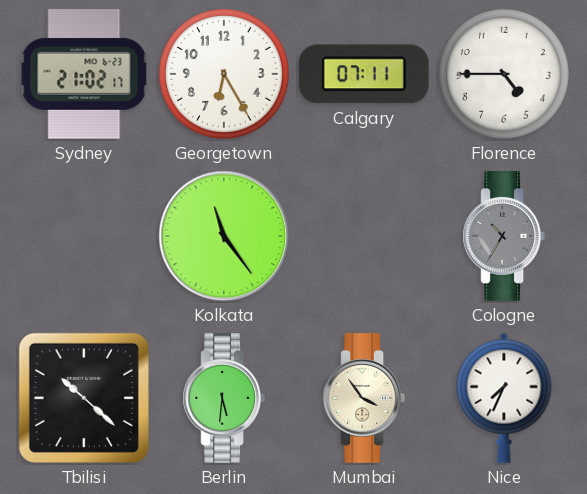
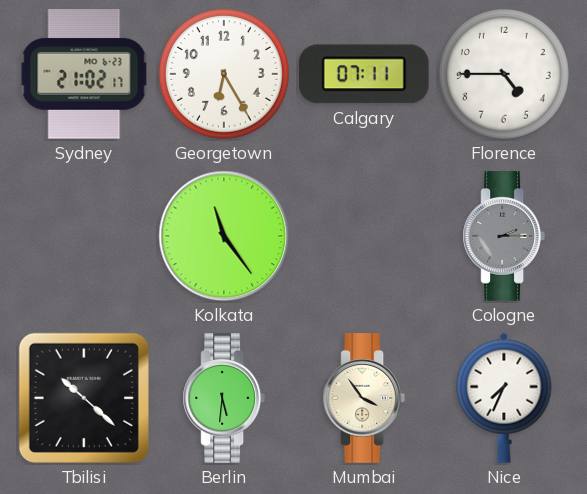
Cologne: 10:35 -> 2:15 (503, 236)
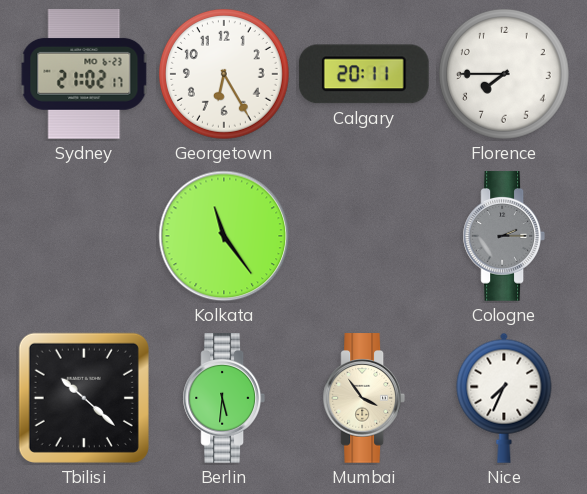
Calgary: 07:11 -> 20:11 (364, 74)
Florence: 4:45 -> 7:45 (504, 74)
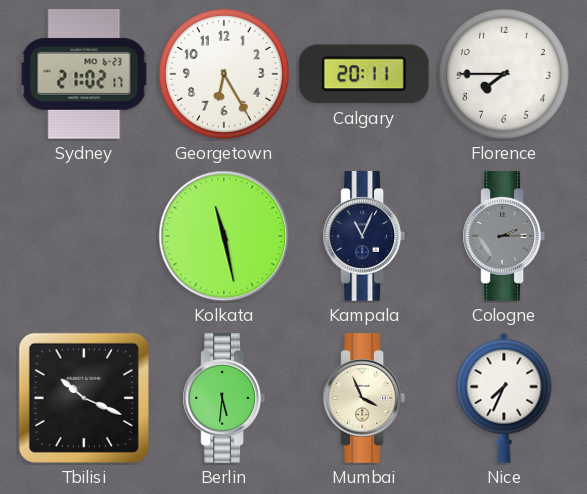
Kolkata: 11:24 -> 11:28 (224, 236)
Kampala: none -> 11:04 (363, 236)
Tbilisi: 10:22 -> 10:19 (84, 398)
Mumbai: 3:54 -> 3:56 (363, 398)
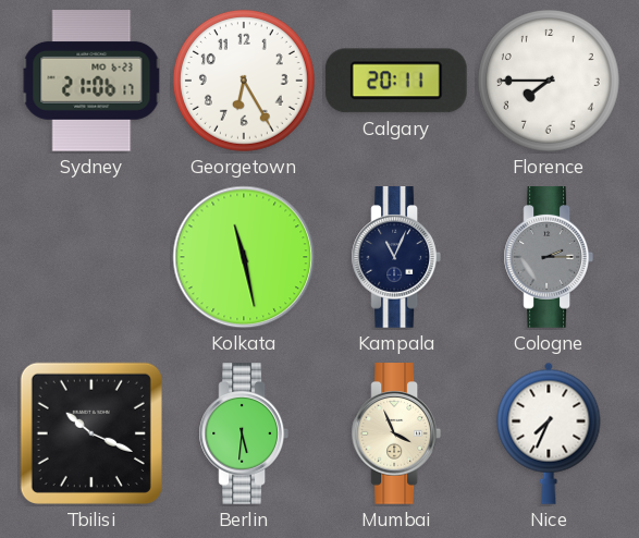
Sydney: 21:02 -> 21:06 (91, 82)
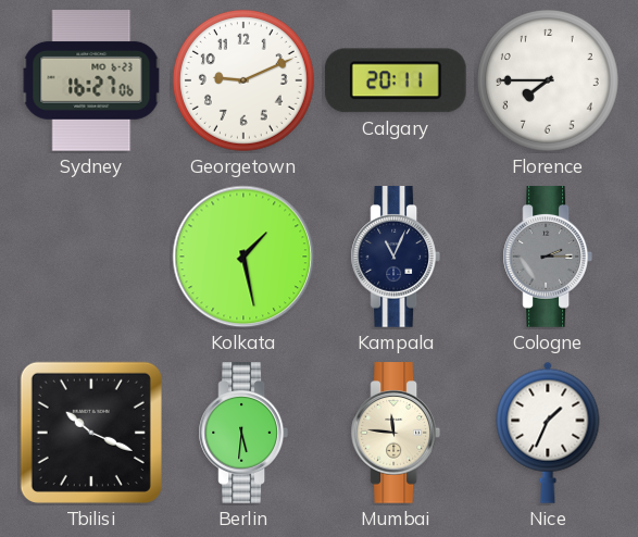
Sydney: 21:06 -> 16:27 (91, 82)
Georgetown: 6:25 -> 9:11 (243, 80)
Kolkata: 11:28 -> 1:28 (243, 257)
Mumbai: 3:56 -> 11:46 (395, 433)
Nice: 7:34 -> 1:34 (548, 433)
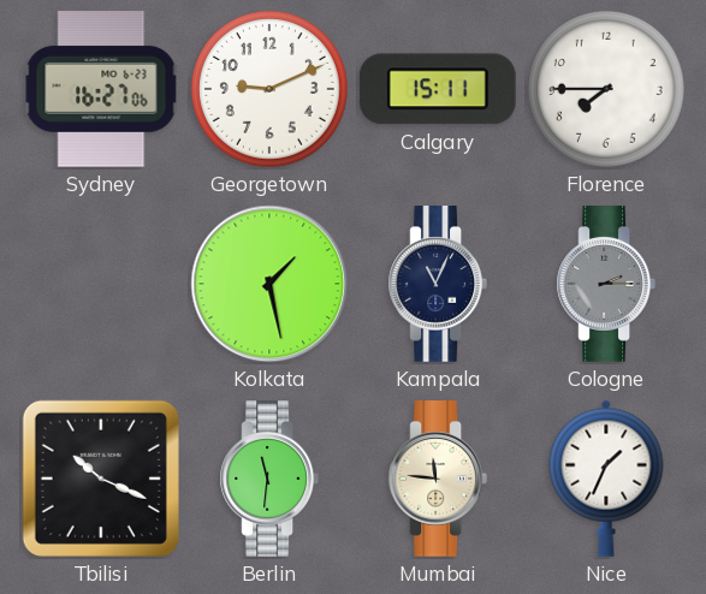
Calgary: 20:11 -> 15:11 (438, 89)
Berlin: 5:31 -> 11:31 (268, 479)
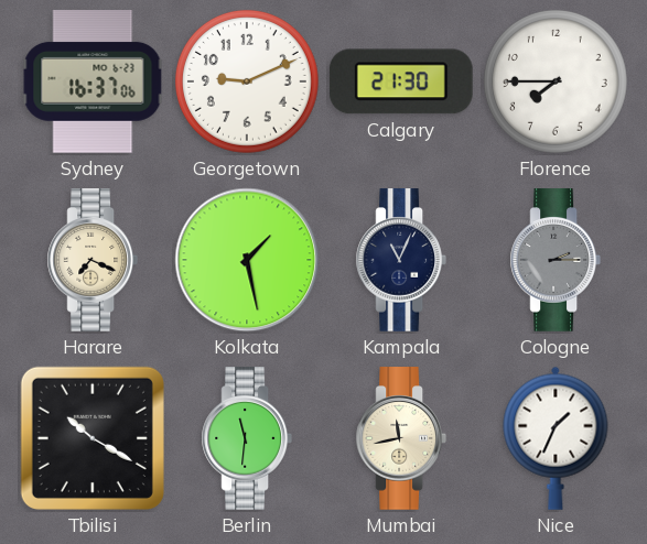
Sydney: 16:27 -> 16:37 (93, 83)
Calgary: 15:11 -> 21:30 (401, 81)
Harare: none -> 7:19 (91, 260)
Tbilisi: 10:19 -> 10:20 (93, 438)
Mumbai: 11:46 -> 11:43 (400, 438)
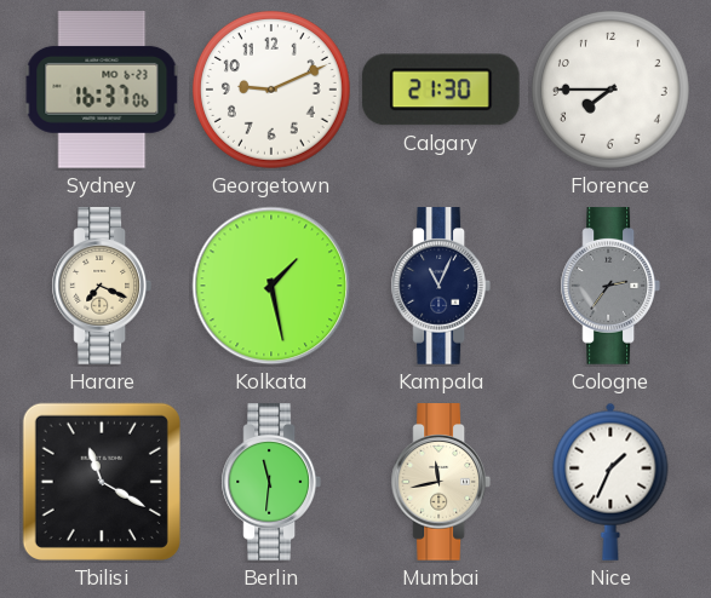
Cologne: 2:15 -> 2:36 (609, 286)
Tbilisi: 10:20 -> 11:20 (102, 482)
